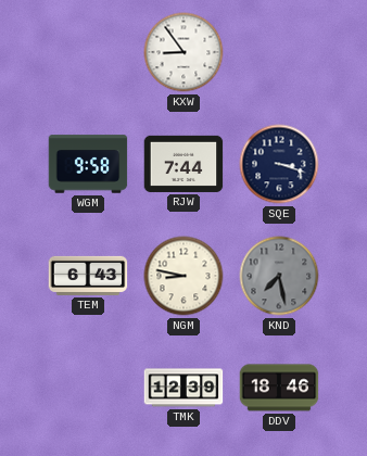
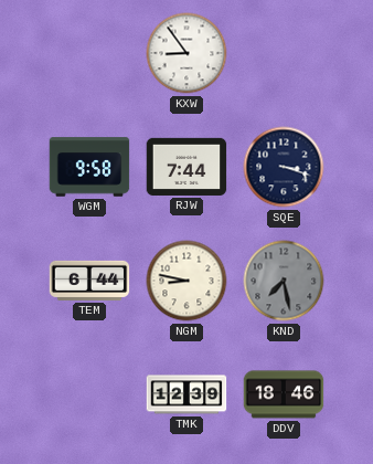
TEM: 6:43 -> 6:44 (89, 281)
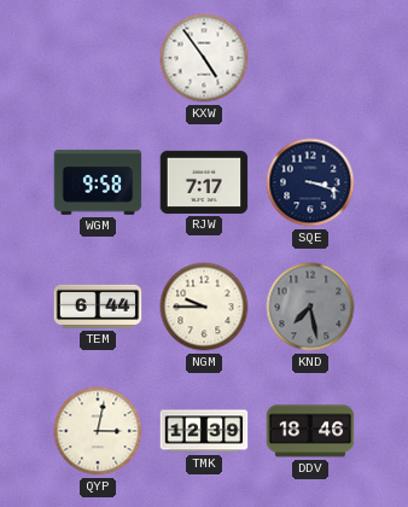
KXW: 8:54 -> 4:54 (204, 58)
RJW: 7:44 -> 7:17 (204, 182)
NGM: 8:47 -> 9:45 (204, 307)
QYP: none -> 3:02 (98, 431)
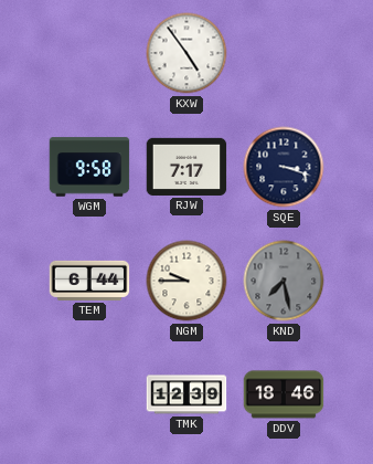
QYP: 3:02 -> none (98, 431)
